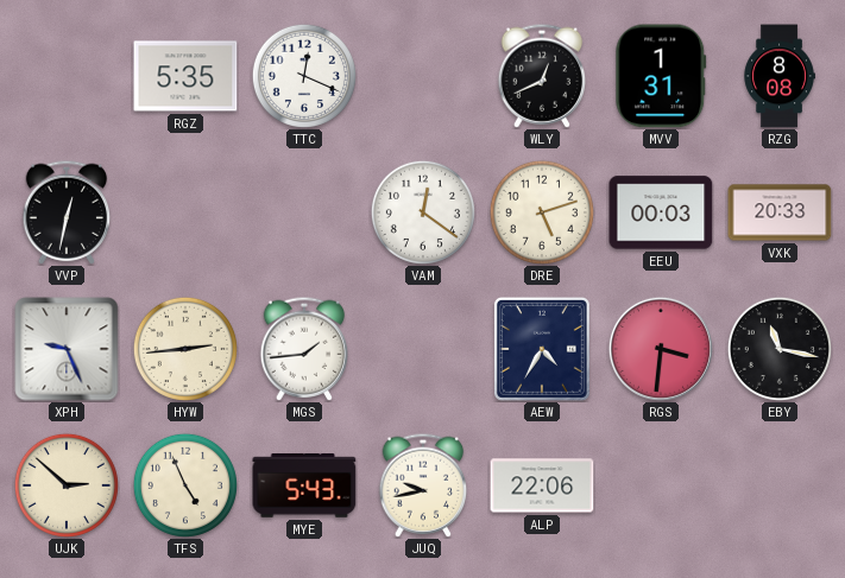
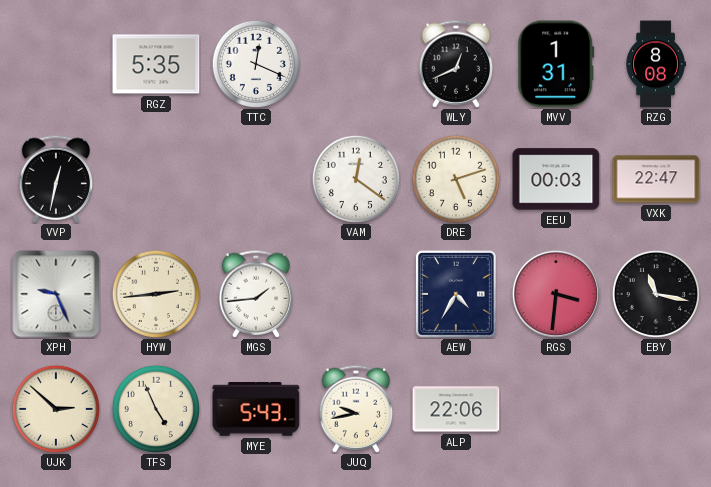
VXK: 20:33 -> 22:47 (656, 179)
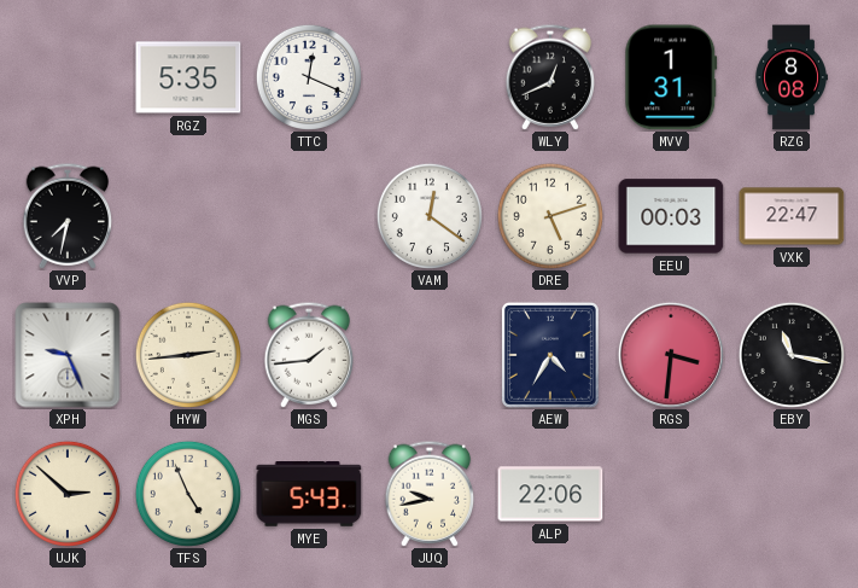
VVP: 12:32 -> 7:32 (68, 216)
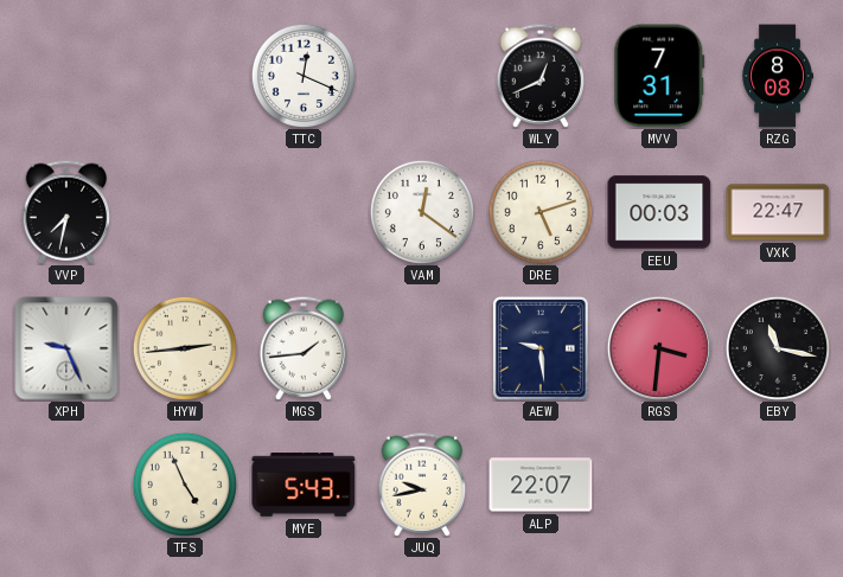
RGZ: 5:35 -> none (188, 77)
MVV: 1:31 -> 7:31 (659, 76)
AEW: 4:35 -> 9:29 (541, 348)
UJK: 2:52 -> none (68, 494)
ALP: 22:06 -> 22:07 (541, 485)
